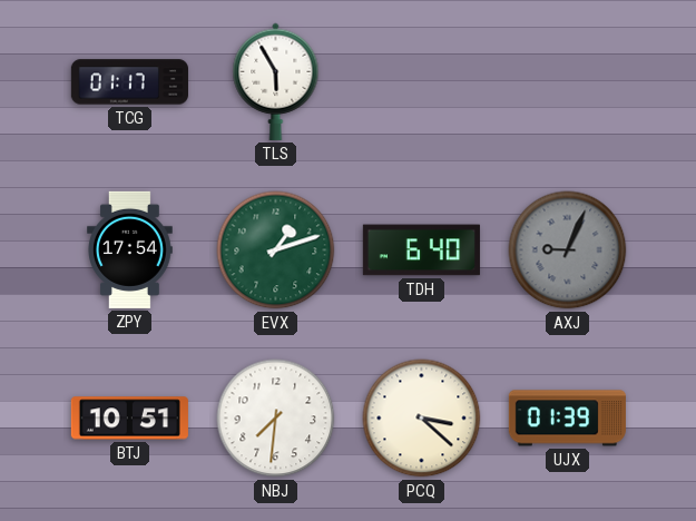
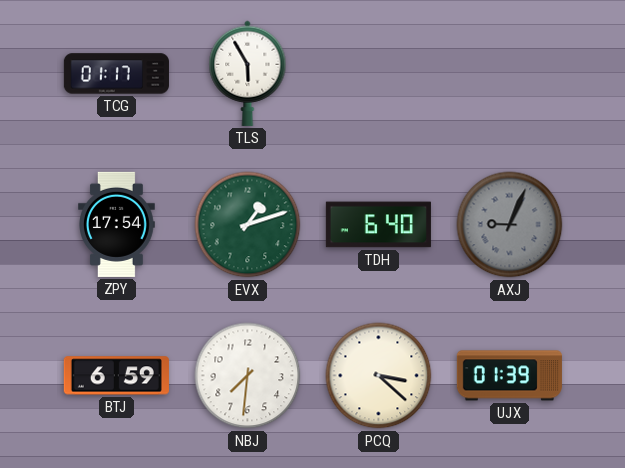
BTJ: 10:51 -> 6:59 (116, 376)
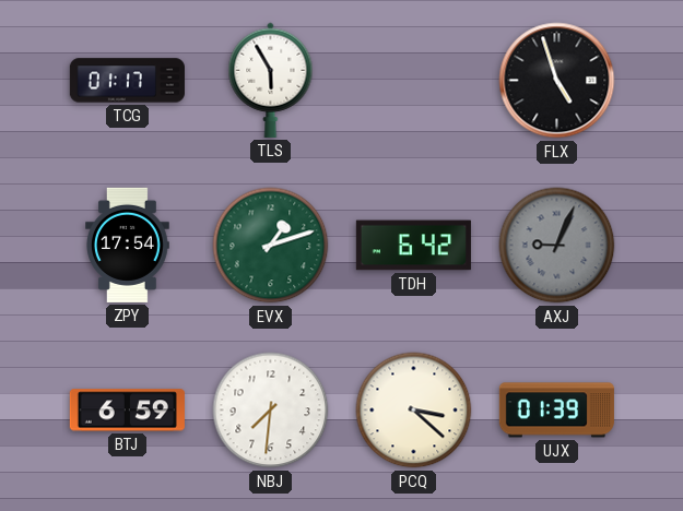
FLX: none -> 4:57 (557, 81)
TDH: 6:40 -> 6:42 (413, 246)
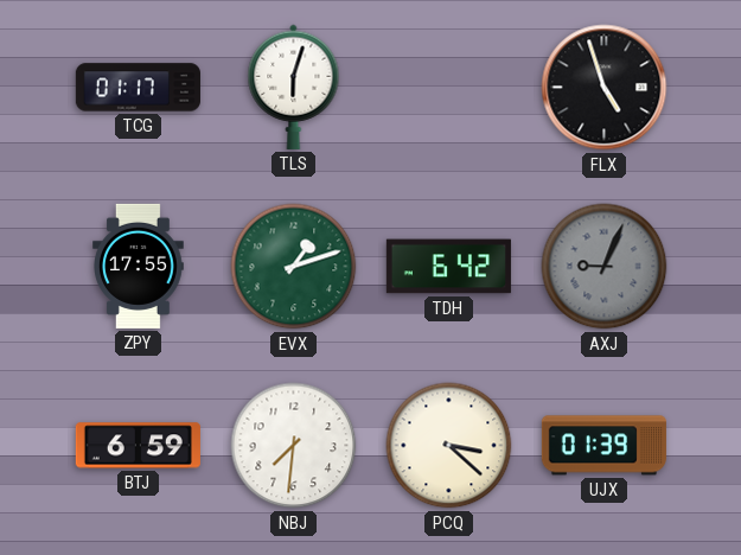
TLS: 5:55 -> 6:03 (294, 87)
ZPY: 17:54 -> 17:55 (139, 266)
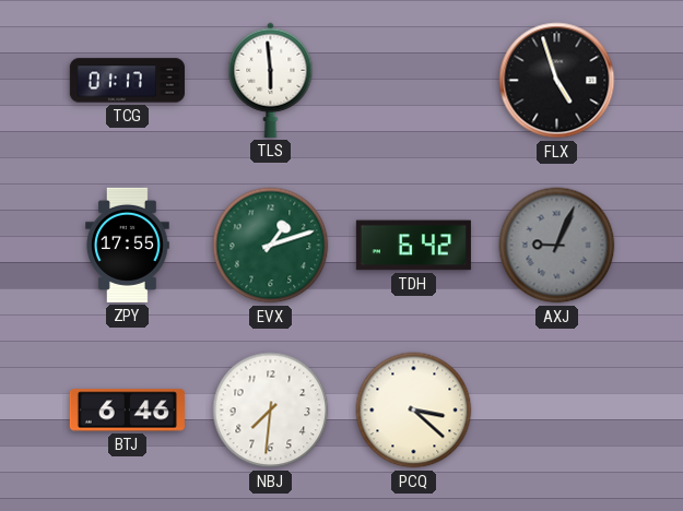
TLS: 6:03 -> 5:59 (271, 80)
BTJ: 6:59 -> 6:46 (127, 411)
UJX: 01:39 -> none (603, 446)
